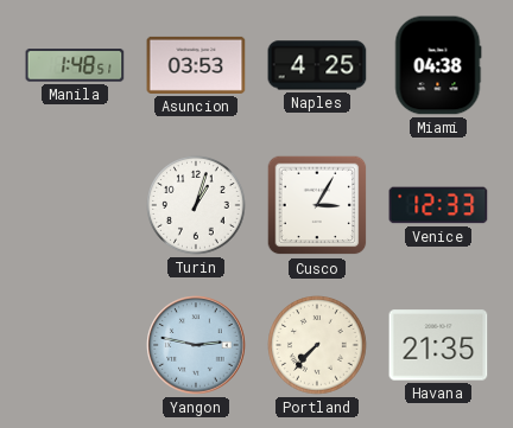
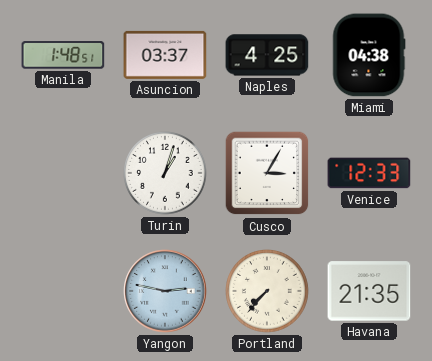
Asuncion: 03:53 -> 03:37 (165, 55)
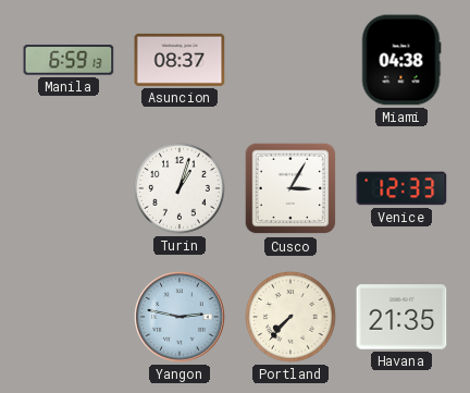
Manila: 1:48 -> 6:59 (69, 60)
Asuncion: 03:37 -> 08:37 (180, 60)
Naples: 4:25 -> none (267, 55)
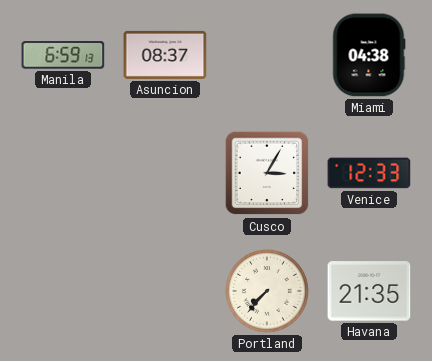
Turin: 1:03 -> none (180, 188)
Yangon: 2:47 -> none (180, 317)
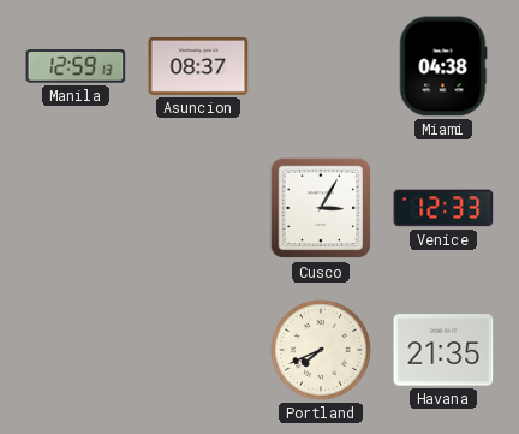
Manila: 6:59 -> 12:59 (76, 66)
Portland: 7:37 -> 7:41 (321, 350)
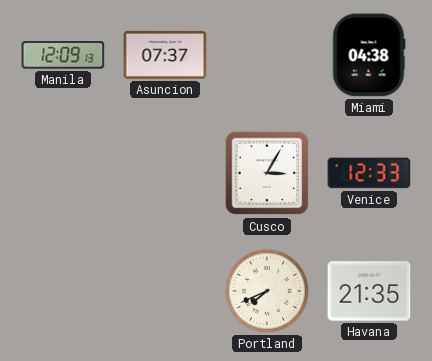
Manila: 12:59 -> 12:09 (63, 55)
Asuncion: 08:37 -> 07:37 (165, 55)
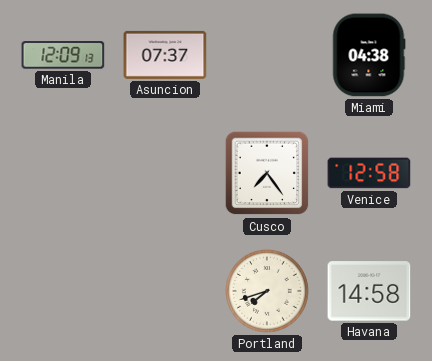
Cusco: 3:05 -> 7:24 (267, 173)
Venice: 12:33 -> 12:58 (369, 173)
Portland: 7:41 -> 7:42 (267, 291)
Havana: 21:35 -> 14:58 (369, 291)
